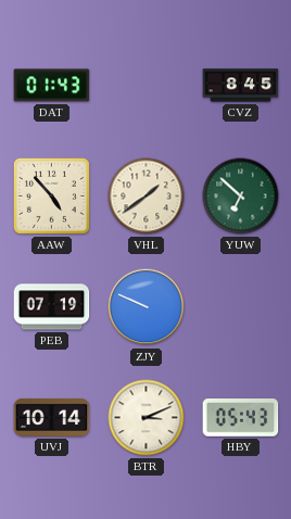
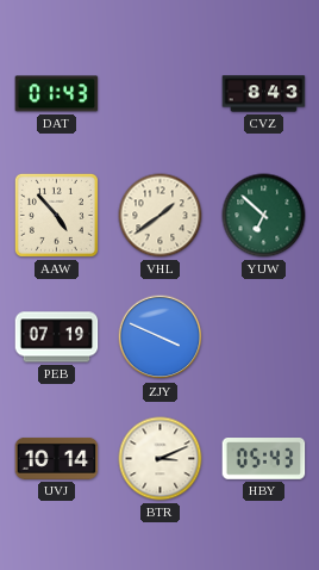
CVZ: 8:45 -> 8:43 (264, 94)
ZJY: 9:49 -> 3:49 (161, 337)
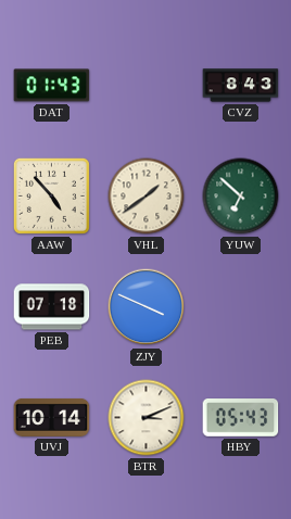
PEB: 07:19 -> 07:18 (52, 307)
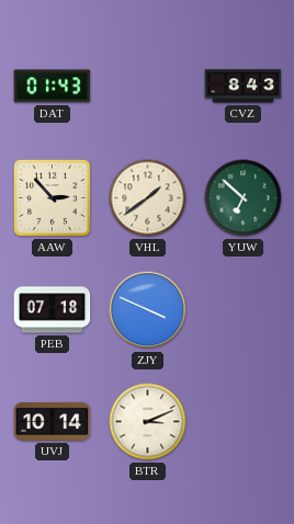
AAW: 4:53 -> 2:53 (52, 197)
HBY: 05:43 -> none (241, 418)
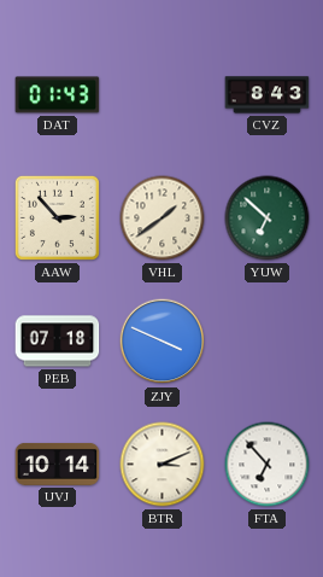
FTA: none -> 6:53 (268, 465)
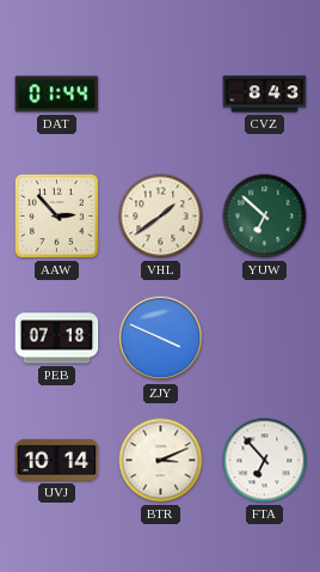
DAT: 01:43 -> 01:44 (57, 95)
